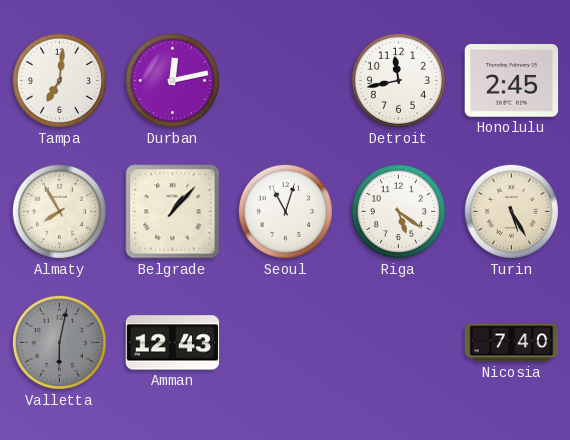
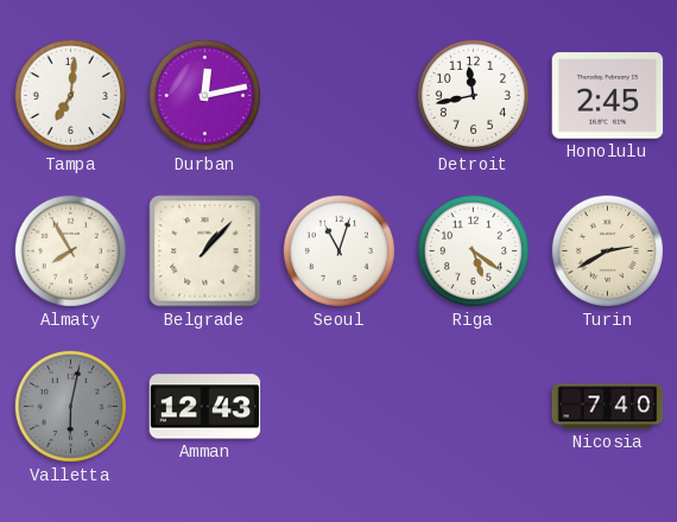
Turin: 5:25 -> 2:40 (607, 250)
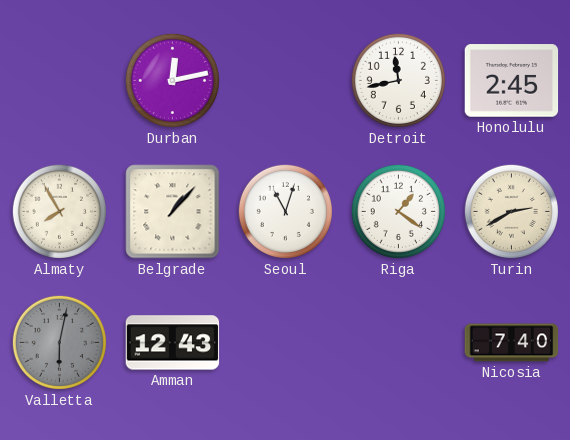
Tampa: 7:01 -> none (70, 95)
Riga: 5:21 -> 1:21 (398, 211)
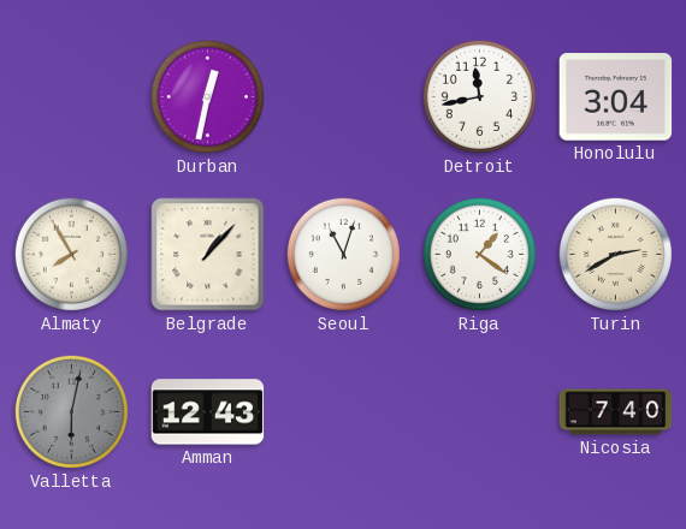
Durban: 12:13 -> 12:32 (207, 96)
Honolulu: 2:45 -> 3:04 (616, 97)
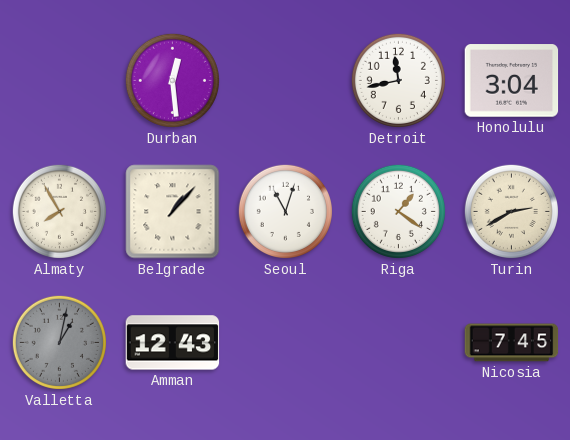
Durban: 12:32 -> 12:29 (172, 80)
Valletta: 6:02 -> 1:02 (59, 342)
Nicosia: 7:40 -> 7:45 (512, 343)
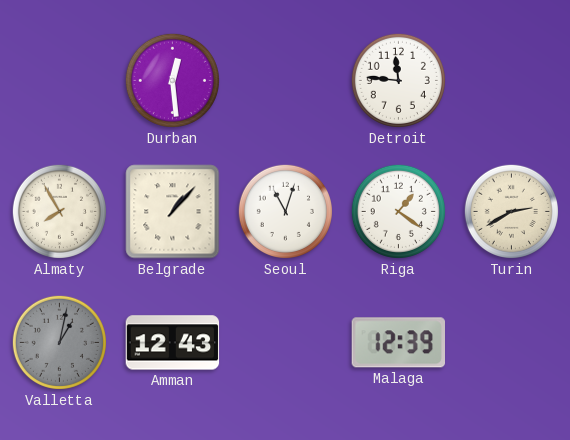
Detroit: 11:43 -> 11:46 (398, 80)
Honolulu: 3:04 -> none (512, 81)
Malaga: none -> 12:39 (398, 343)
Nicosia: 7:45 -> none (512, 343)
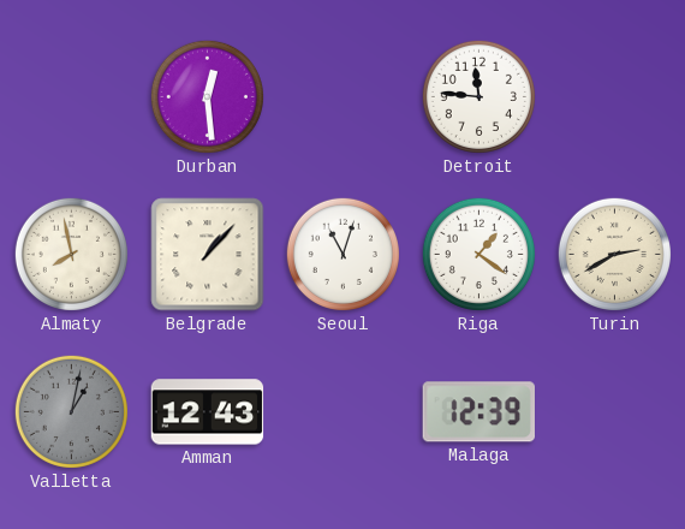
Almaty: 7:55 -> 7:58 (71, 254)
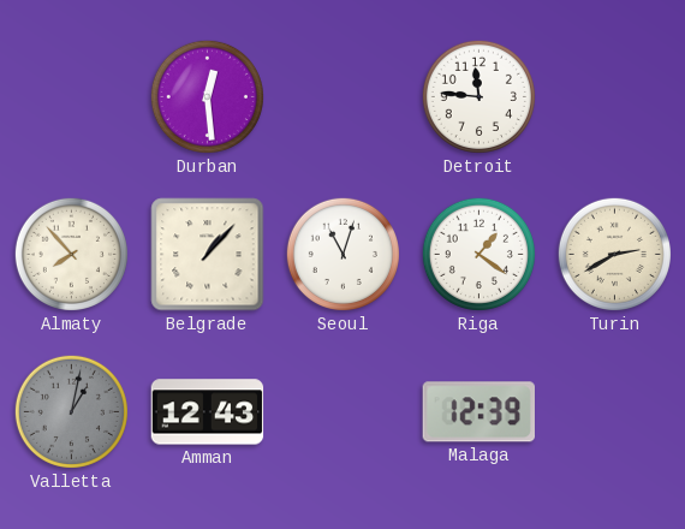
Almaty: 7:58 -> 7:53 (71, 254)
